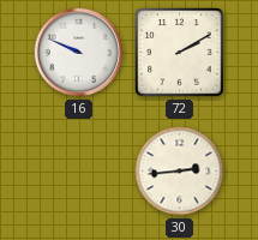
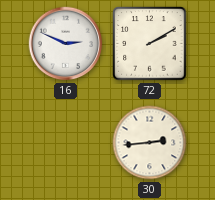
16: 9:49 -> 2:49 (66, 44)
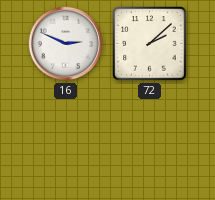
72: 2:10 -> 2:08 (150, 44)
30: 2:44 -> none (150, 143)
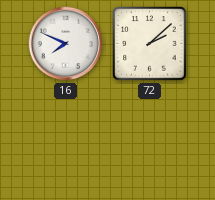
16: 2:49 -> 7:49 (66, 44)
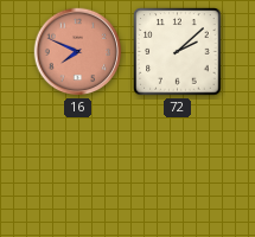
16 dial: white -> salmon (78, 52)
